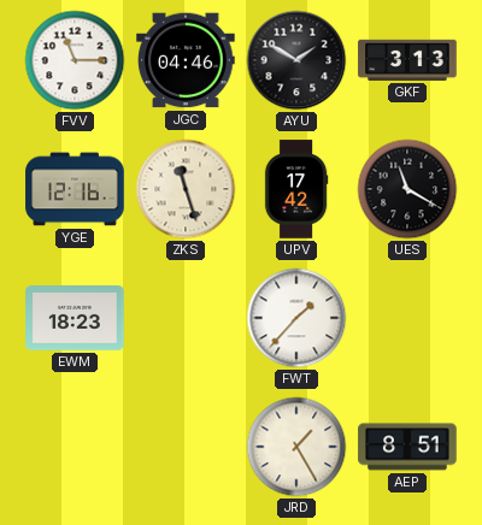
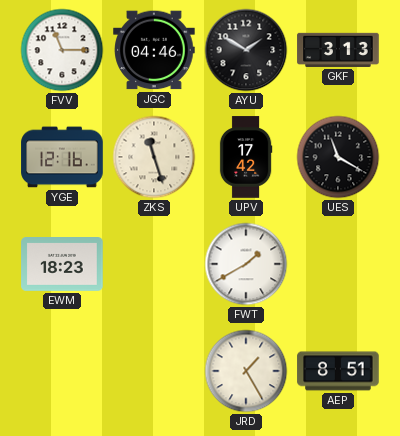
FWT: 1:37 -> 1:40 (246, 264)
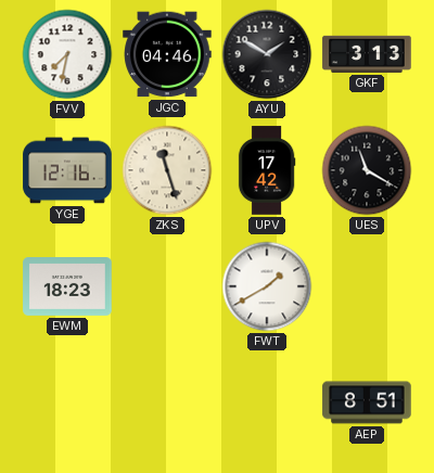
FVV: 11:15 -> 7:32 (67, 54)
JRD: 1:25 -> none (246, 371)
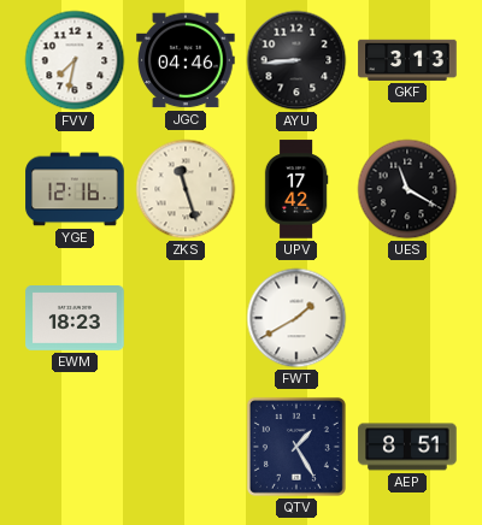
AYU: 1:50 -> 8:44 (296, 60)
QTV: none -> 1:25 (296, 447)
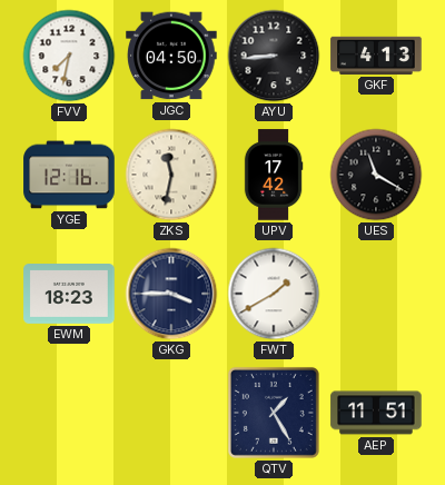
JGC: 04:46 -> 04:50 (171, 56)
GKF: 3:13 -> 4:13 (376, 56)
ZKS: 11:27 -> 11:32 (171, 175)
GKG: none -> 3:45 (171, 294)
AEP: 8:51 -> 11:51 (376, 413)
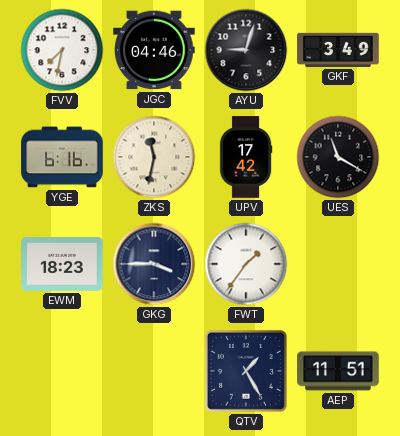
JGC: 04:50 -> 04:46 (154, 50)
AYU: 8:44 -> 9:03 (246, 50)
GKF: 4:13 -> 3:49 (338, 50)
YGE: 12:16 -> 6:16 (62, 157)
FWT: 1:40 -> 1:36 (246, 264)
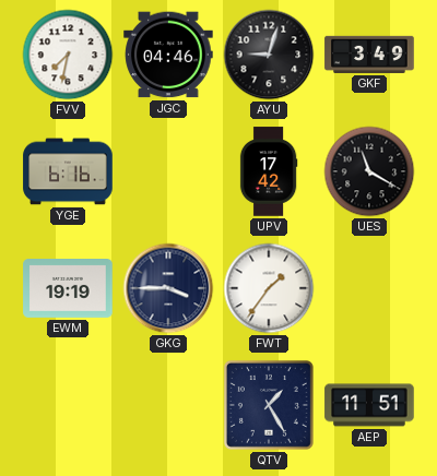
ZKS: 11:32 -> none (154, 157)
EWM: 18:23 -> 19:19 (68, 289)
